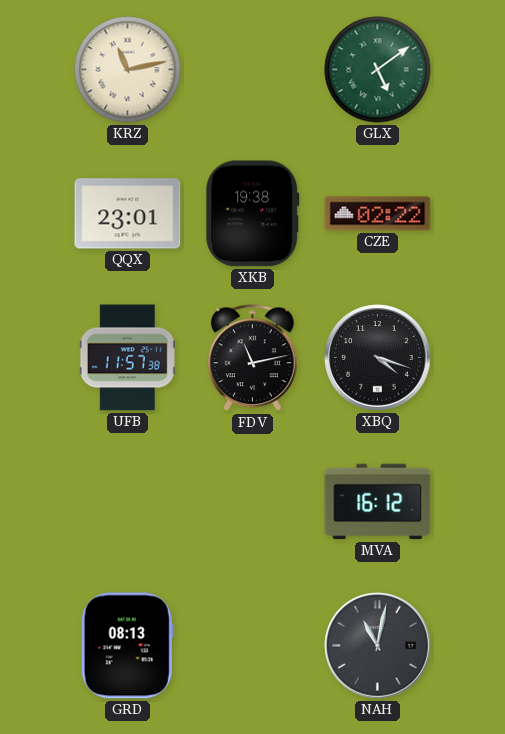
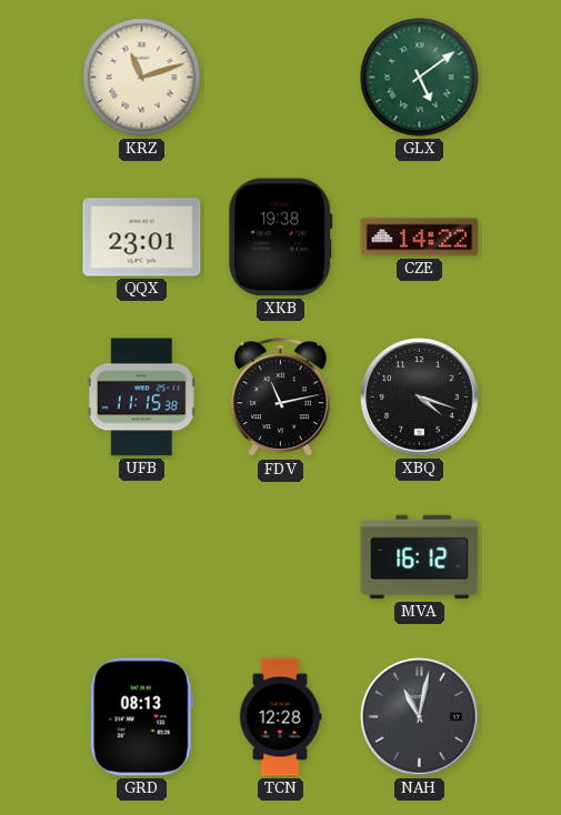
KRZ: 11:13 -> 11:12 (142, 78)
CZE: 02:22 -> 14:22 (420, 238)
UFB: 11:57 -> 11:15 (141, 398)
TCN: none -> 12:28 (280, 717)
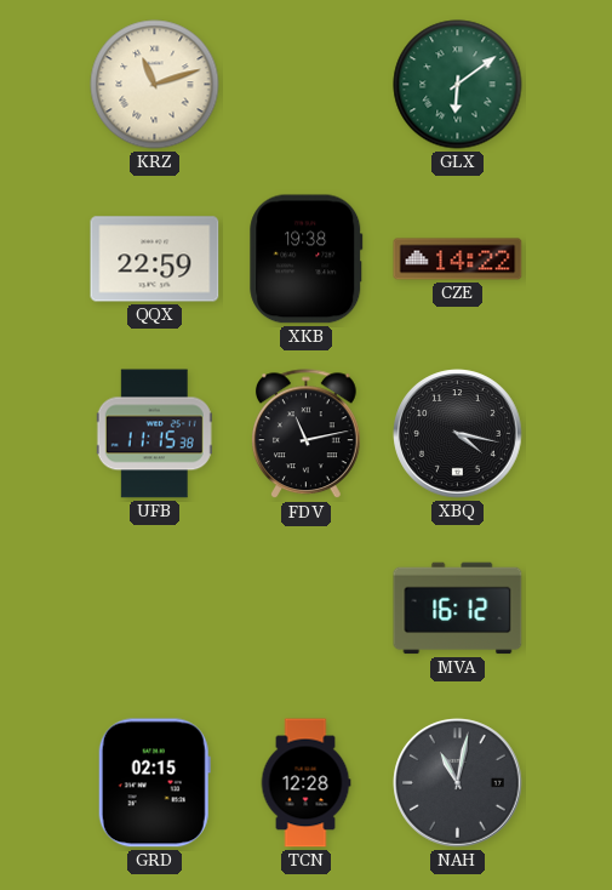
GLX: 5:09 -> 6:09 (458, 85)
QQX: 23:01 -> 22:59 (155, 259)
XBQ: 4:18 -> 4:17 (458, 434)
GRD: 08:13 -> 02:15 (154, 783)
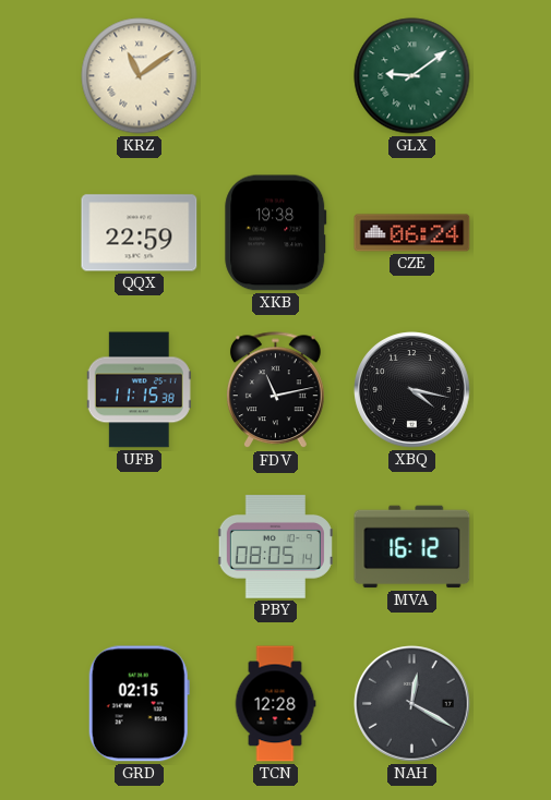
KRZ: 11:12 -> 11:09 (140, 76)
GLX: 6:09 -> 9:09 (412, 76)
CZE: 14:22 -> 06:24 (412, 233)
PBY: none -> 08:05 (275, 547)
NAH: 11:02 -> 12:20 (412, 704)
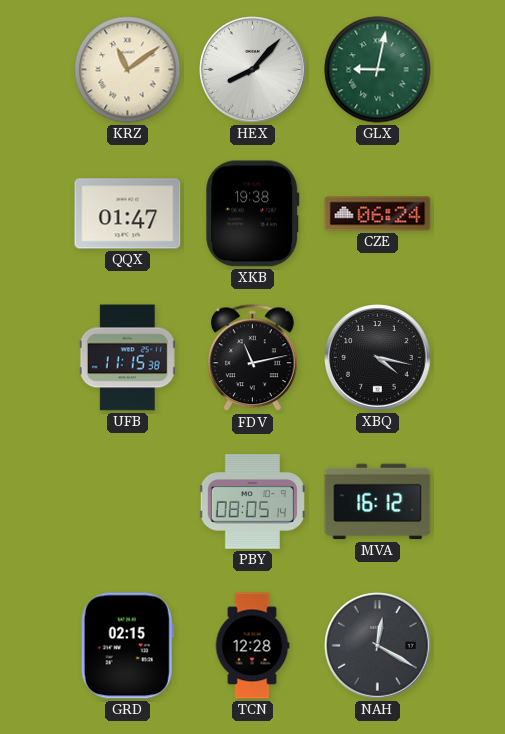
HEX: none -> 8:07 (253, 70)
GLX: 9:09 -> 9:02 (378, 70)
QQX: 22:59 -> 01:47 (128, 214)
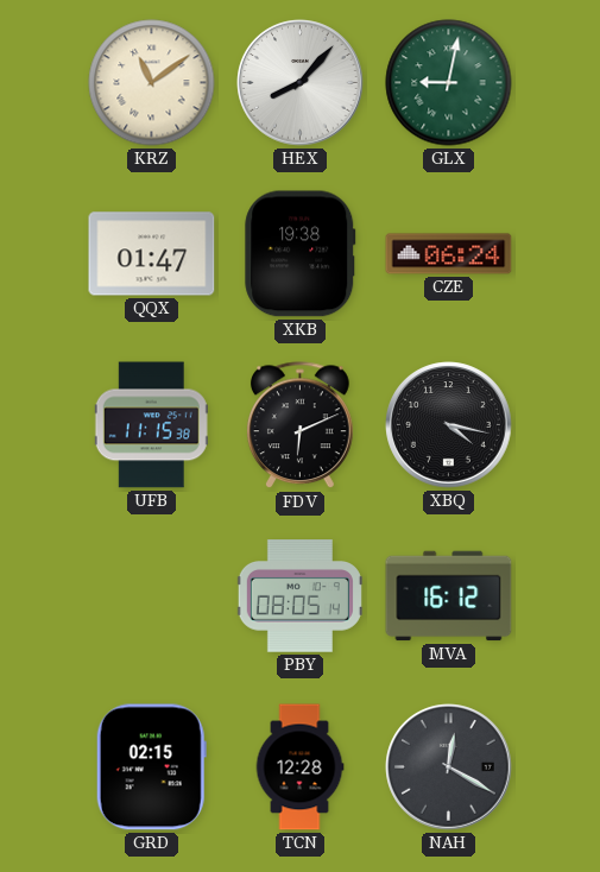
FDV: 11:13 -> 6:11 (301, 425)
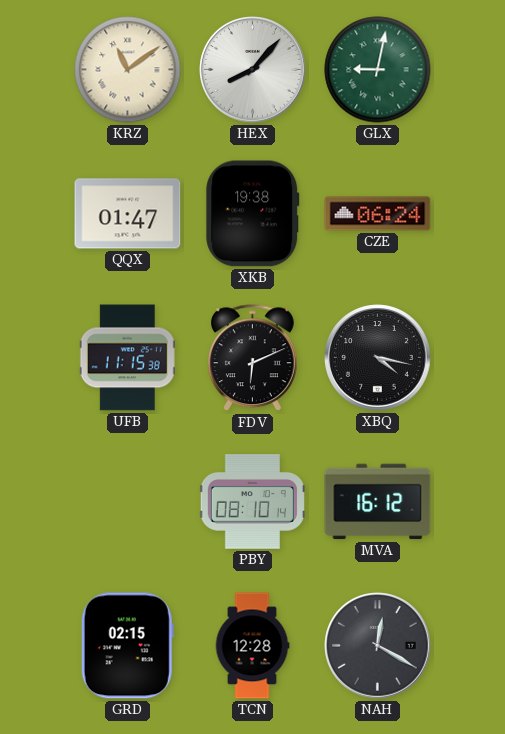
PBY: 08:05 -> 08:10 (252, 502)
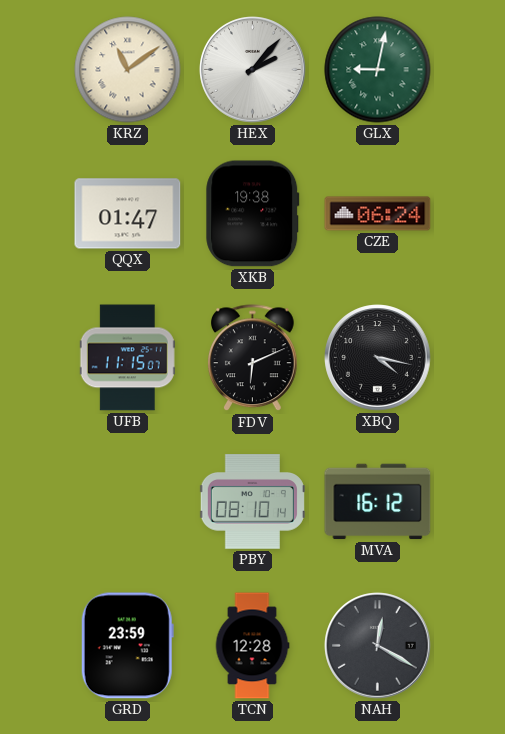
HEX: 8:07 -> 2:07 (253, 70)
UFB: 11:15:38 -> 11:15:07 (127, 358)
GRD: 02:15 -> 23:59 (127, 646)
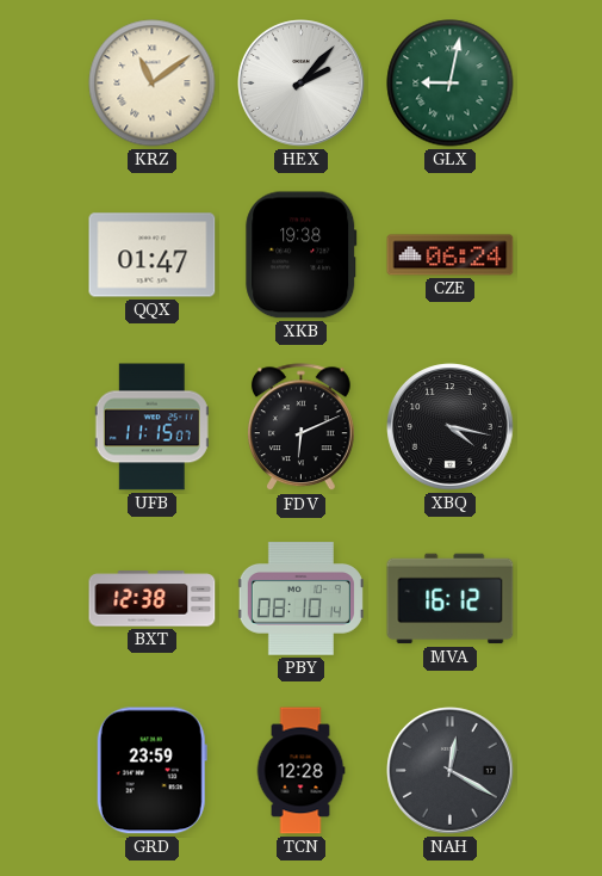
BXT: none -> 12:38 (153, 599)
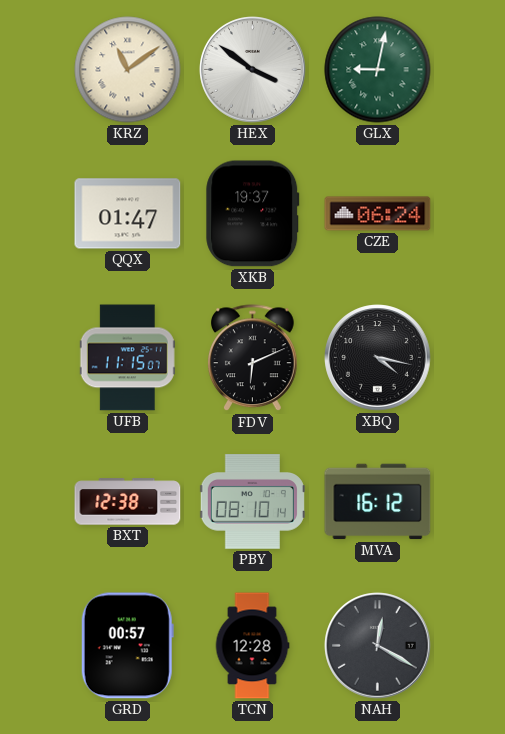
HEX: 2:07 -> 3:51 (253, 70)
XKB: 19:38 -> 19:37 (253, 214)
GRD: 23:59 -> 00:57 (127, 646)
